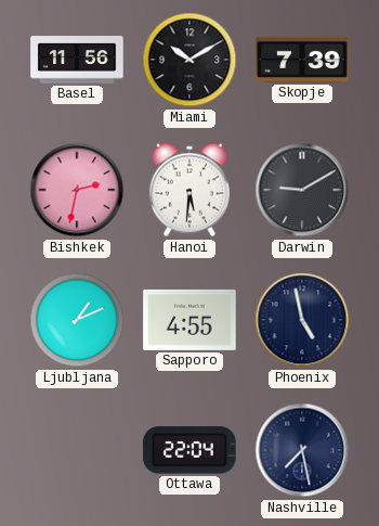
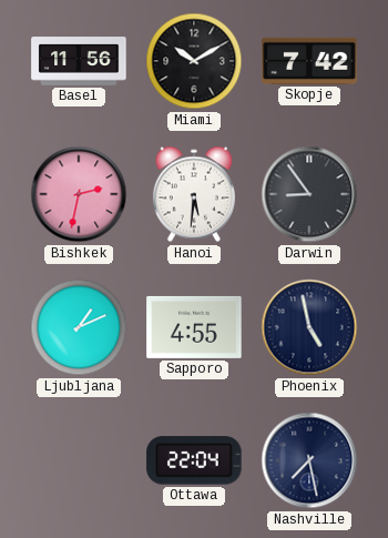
Skopje: 7:39 -> 7:42 (309, 61)
Darwin: 9:10 -> 8:54 (309, 194)
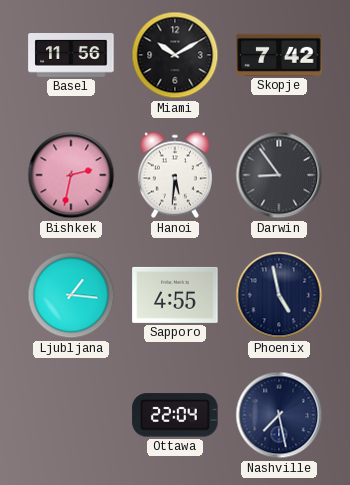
Ljubljana: 1:11 -> 1:16 (71, 295)
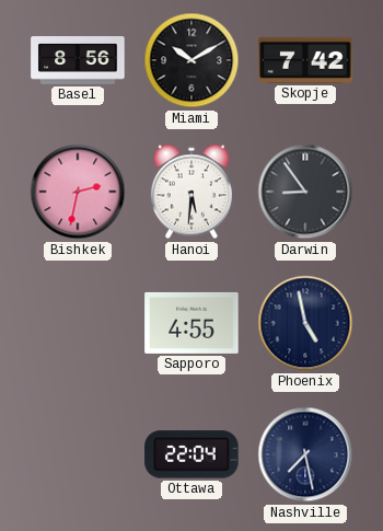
Basel: 11:56 -> 8:56 (78, 60)
Ljubljana: 1:16 -> none (71, 295)
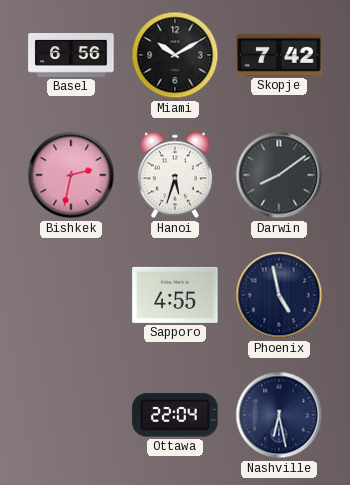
Basel: 8:56 -> 6:56 (71, 55)
Hanoi: 5:31 -> 5:33 (175, 175)
Darwin: 8:54 -> 8:09 (279, 175)
Nashville: 7:28 -> 6:28 (279, 415)
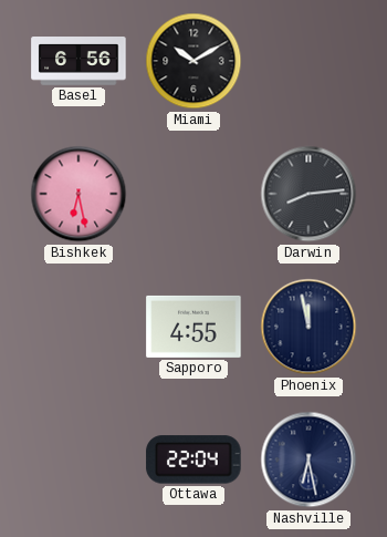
Skopje: 7:42 -> none (279, 55)
Bishkek: 2:32 -> 6:28 (79, 194)
Hanoi: 5:33 -> none (175, 175)
Darwin: 8:09 -> 8:14 (308, 194)
Phoenix: 4:58 -> 11:58 (308, 327)
